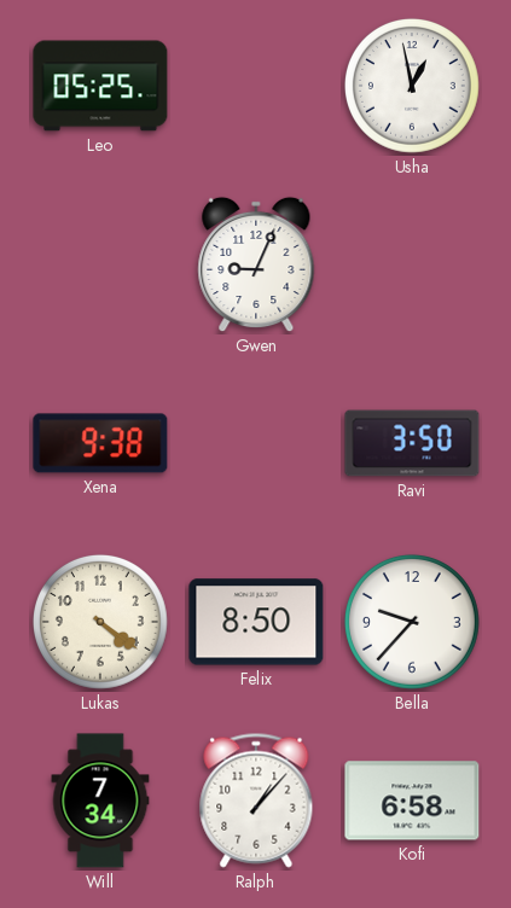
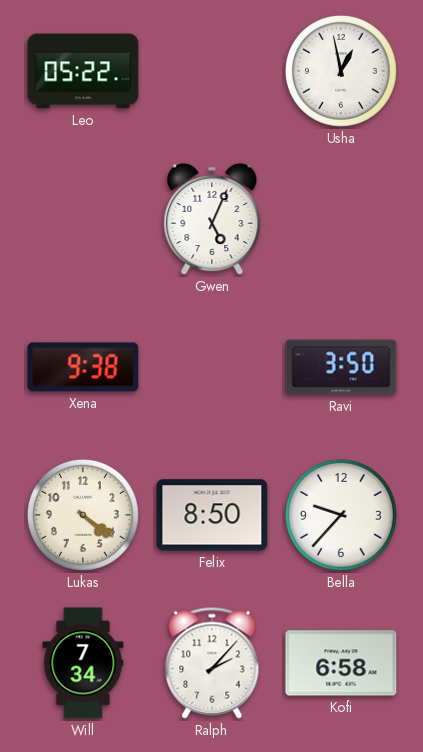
Leo: 05:25 -> 05:22 (83, 71)
Gwen: 9:04 -> 5:04 (212, 219)
Ralph: 1:07 -> 2:07 (212, 663)
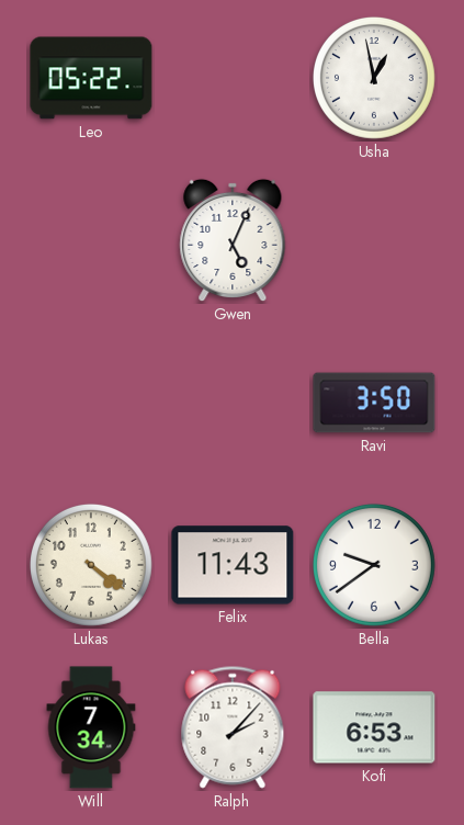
Xena: 9:38 -> none (83, 367)
Felix: 8:50 -> 11:43 (233, 565)
Bella: 9:37 -> 9:39 (374, 565)
Kofi: 6:58 -> 6:53 (374, 727)
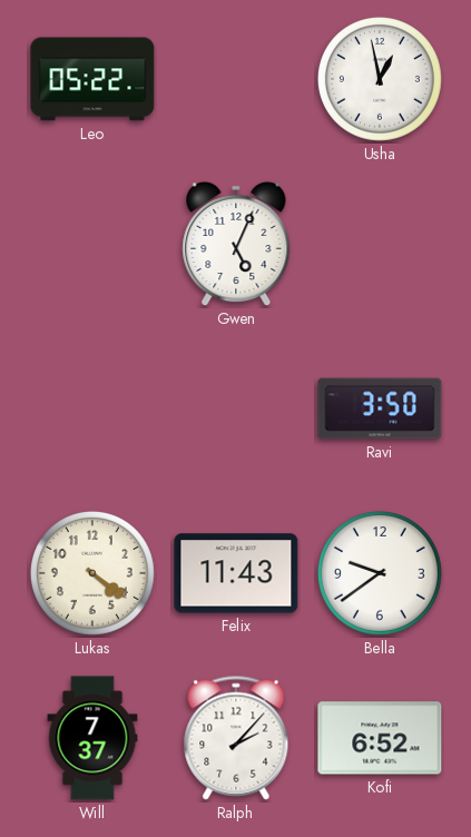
Will: 7:34 -> 7:37 (92, 738)
Kofi: 6:53 -> 6:52 (380, 738)
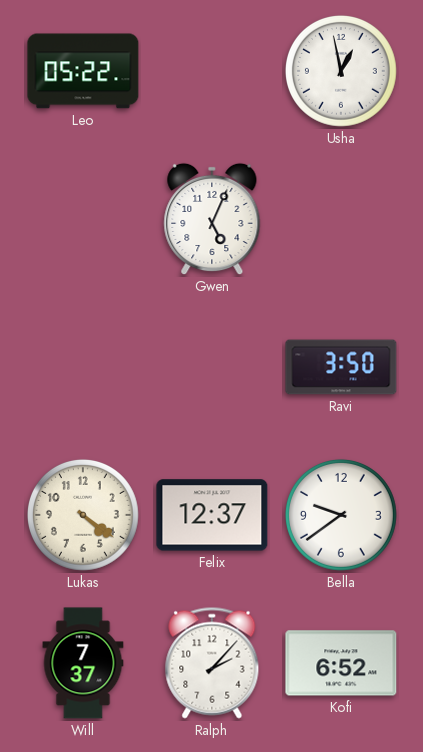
Felix: 11:43 -> 12:37 (212, 515)
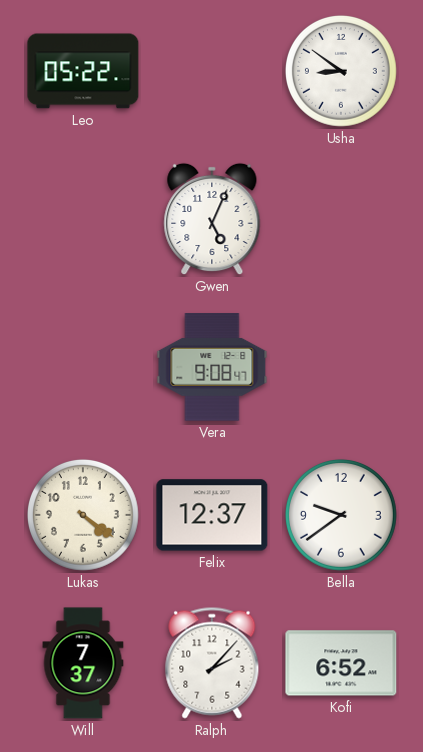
Usha: 12:58 -> 8:51 (341, 71)
Vera: none -> 9:08 (212, 367)
Ravi: 3:50 -> none (341, 367)
